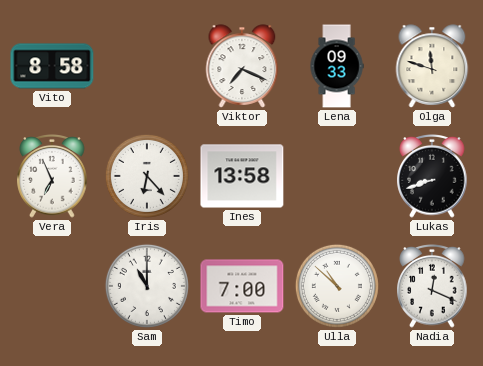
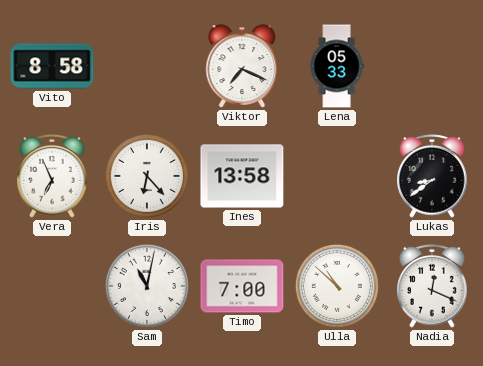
Lena: 09:33 -> 05:33 (337, 66)
Olga: 11:48 -> none (432, 66)
Lukas: 8:42 -> 8:39 (432, 177)
Sam: 11:00 -> 11:02 (147, 286)
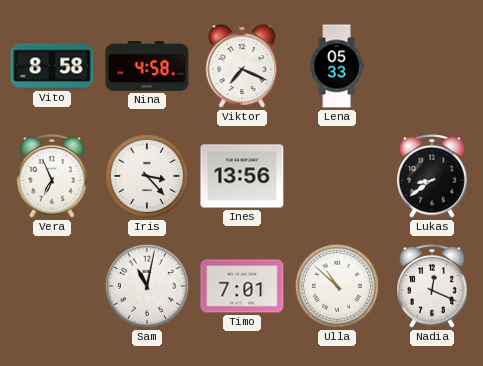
Nina: none -> 4:58 (147, 67)
Iris: 6:23 -> 3:23 (147, 176)
Ines: 13:58 -> 13:56 (242, 176)
Timo: 7:00 -> 7:01 (242, 286)
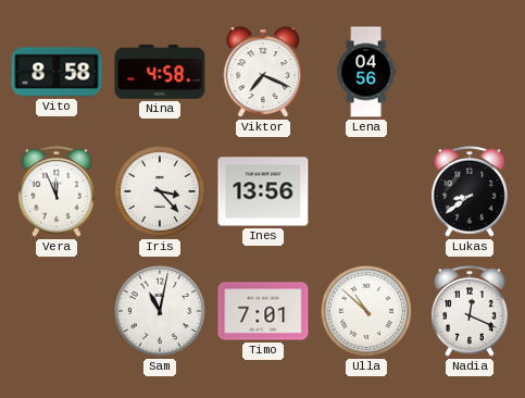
Lena: 05:33 -> 04:56 (366, 72)
Vera: 6:56 -> 11:56 (57, 192)
